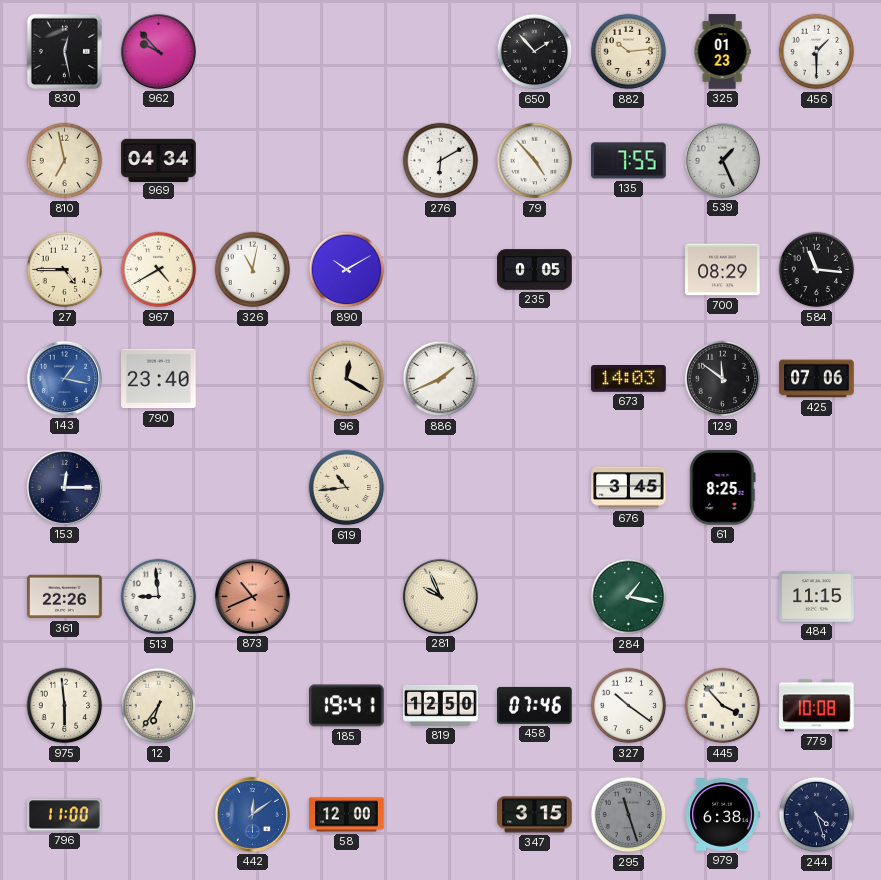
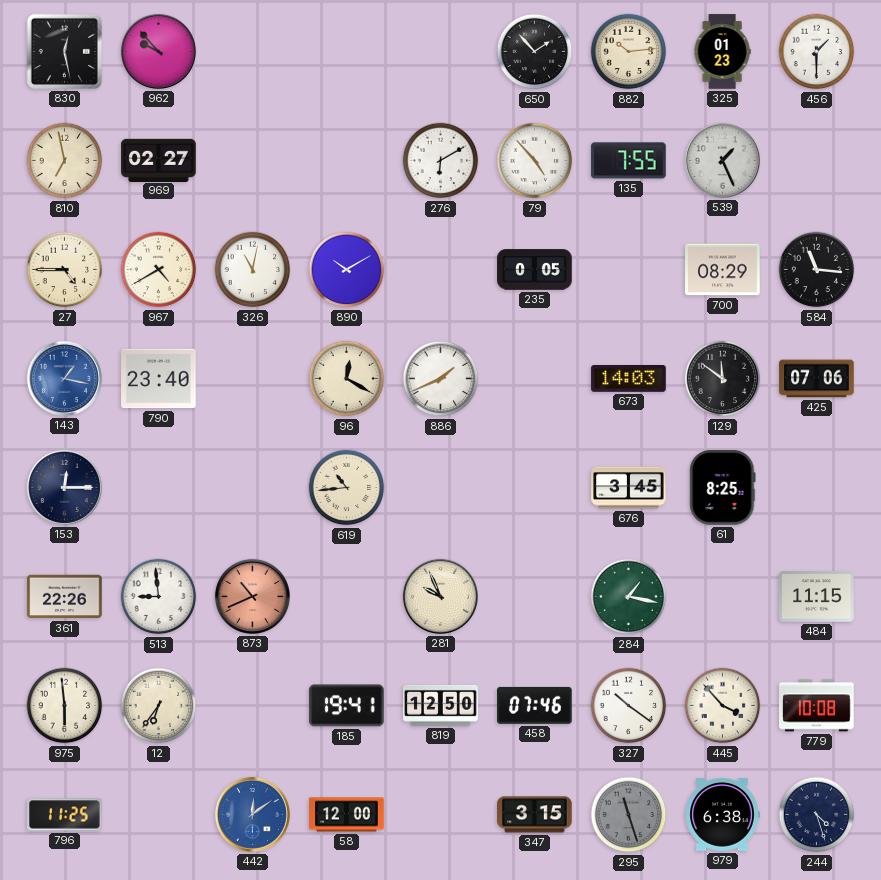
969: 04:34 -> 02:27 (159, 160)
796: 11:00 -> 11:25 (65, 815)
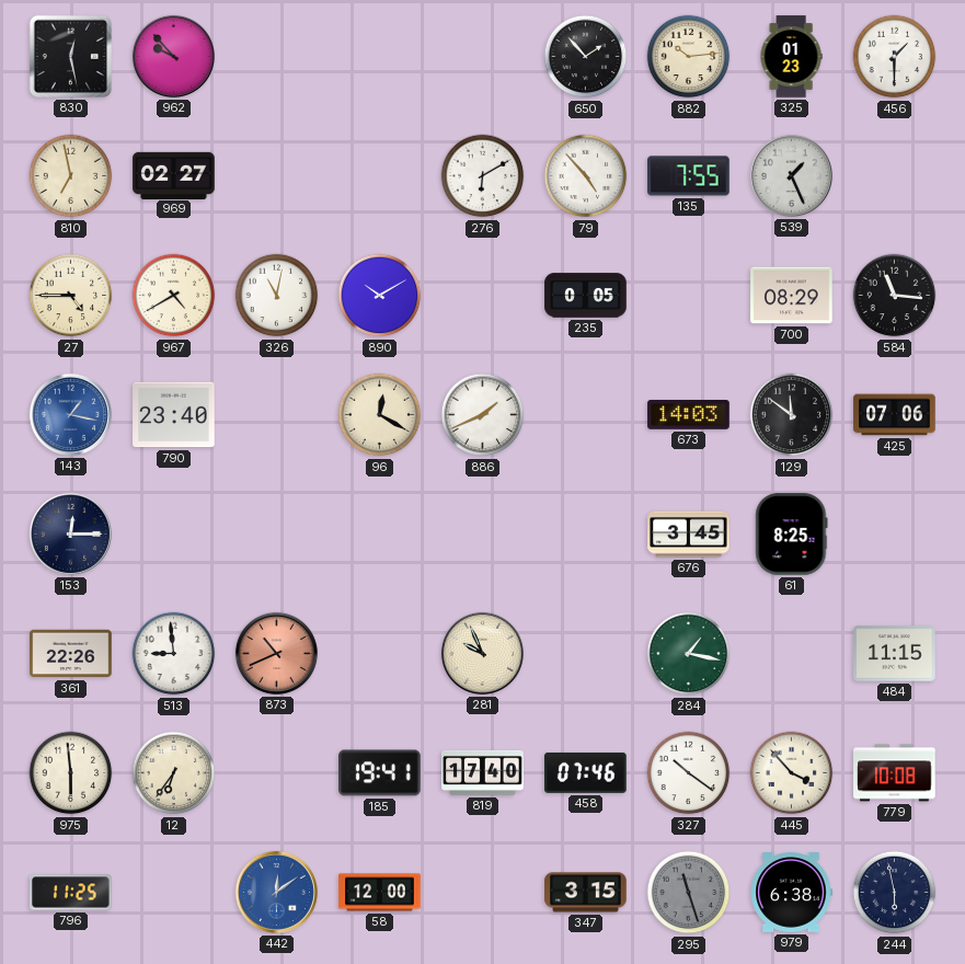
619: 10:44 -> none (347, 488)
819: 12:50 -> 17:40 (483, 772)
244: 4:27 -> 5:58 (895, 893)
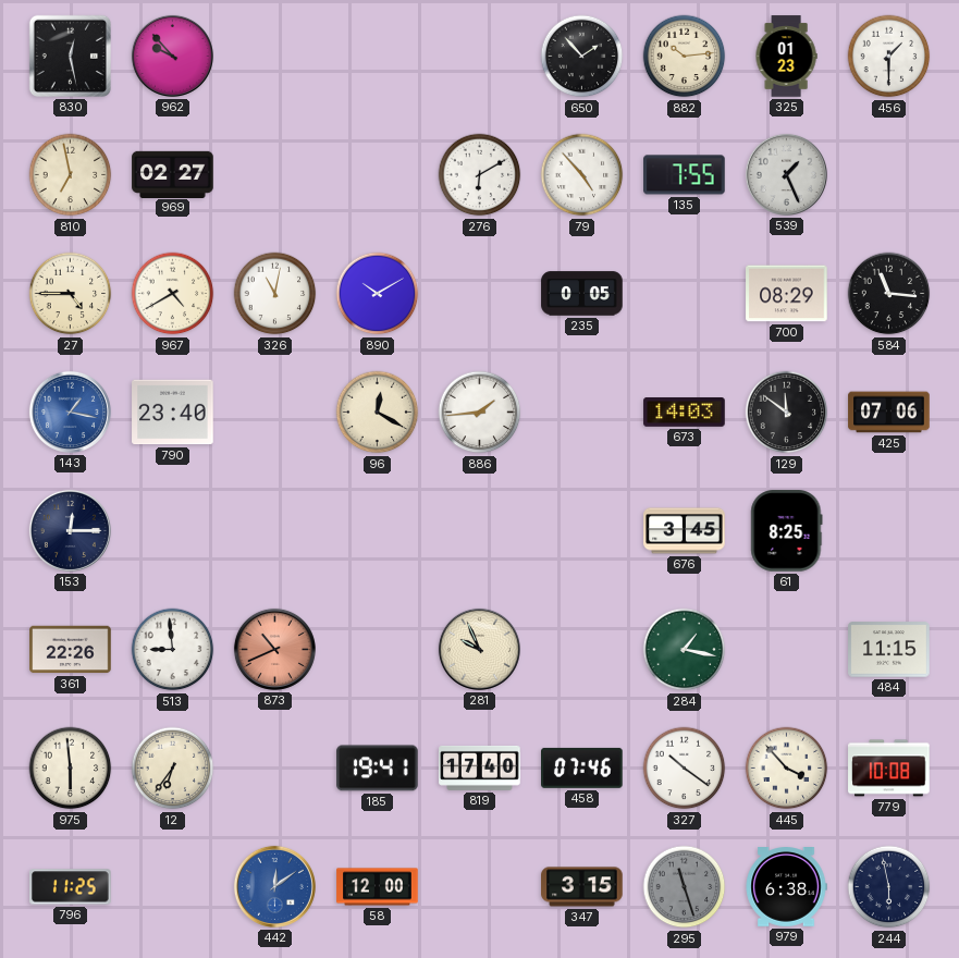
886: 1:41 -> 1:44 (480, 413)
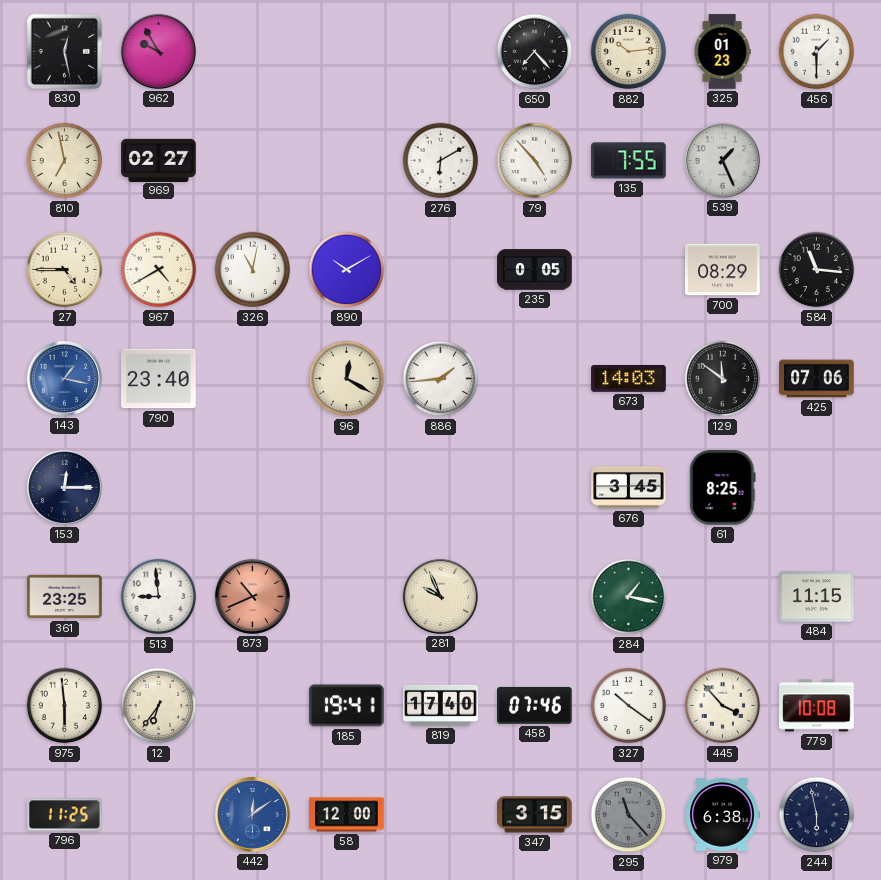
962: 9:53 -> 9:55 (158, 51)
650: 1:53 -> 7:23 (535, 52)
361: 22:26 -> 23:25 (65, 597)
295: 11:27 -> 11:23 (629, 815)
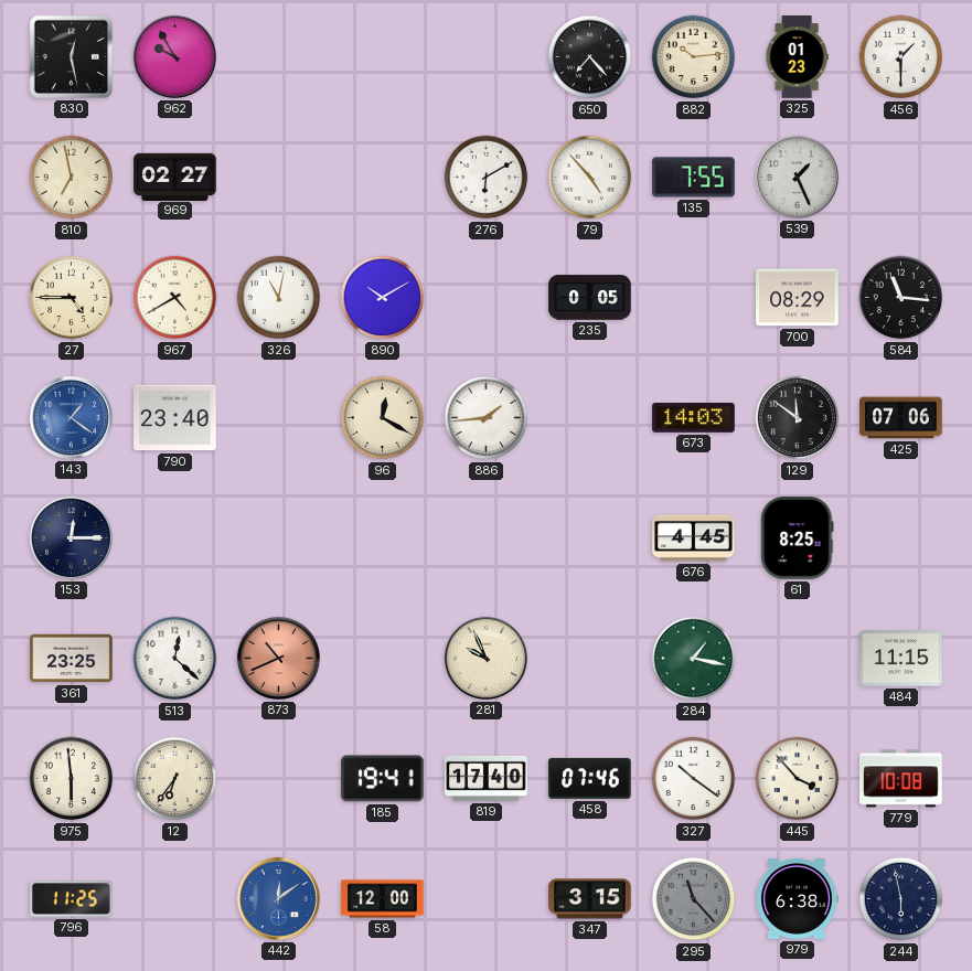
143: 1:17 -> 1:21 (71, 417)
676: 3:45 -> 4:45 (694, 538)
513: 8:59 -> 12:22 (175, 659)
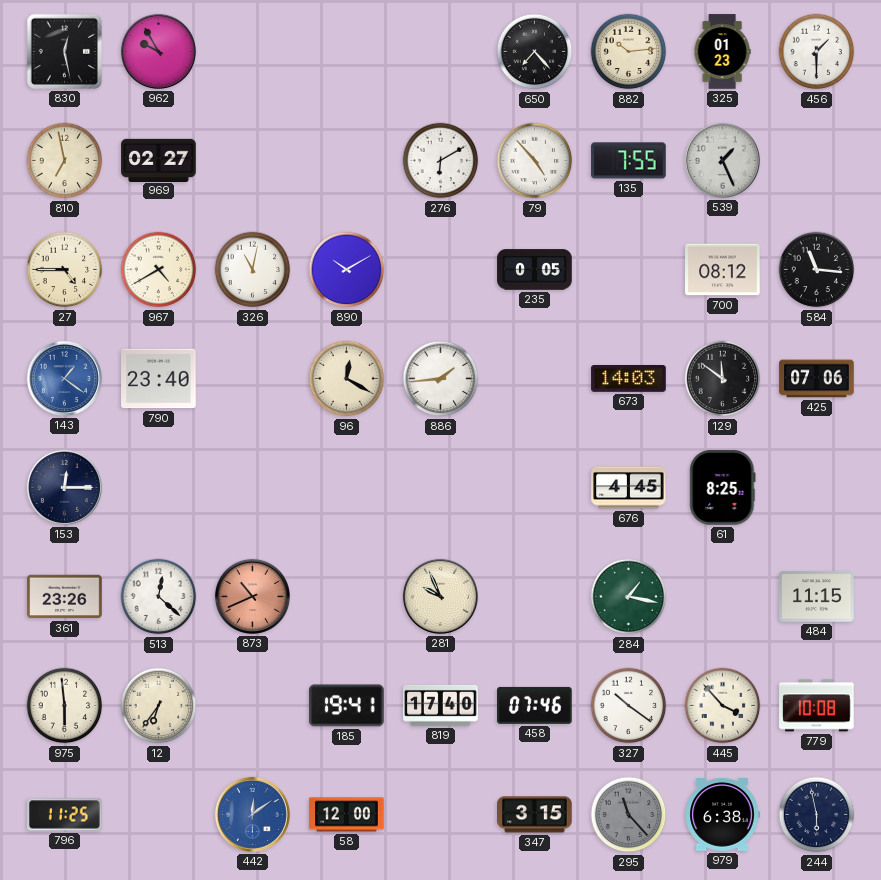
700: 08:29 -> 08:12 (723, 270)
361: 23:25 -> 23:26 (65, 597)
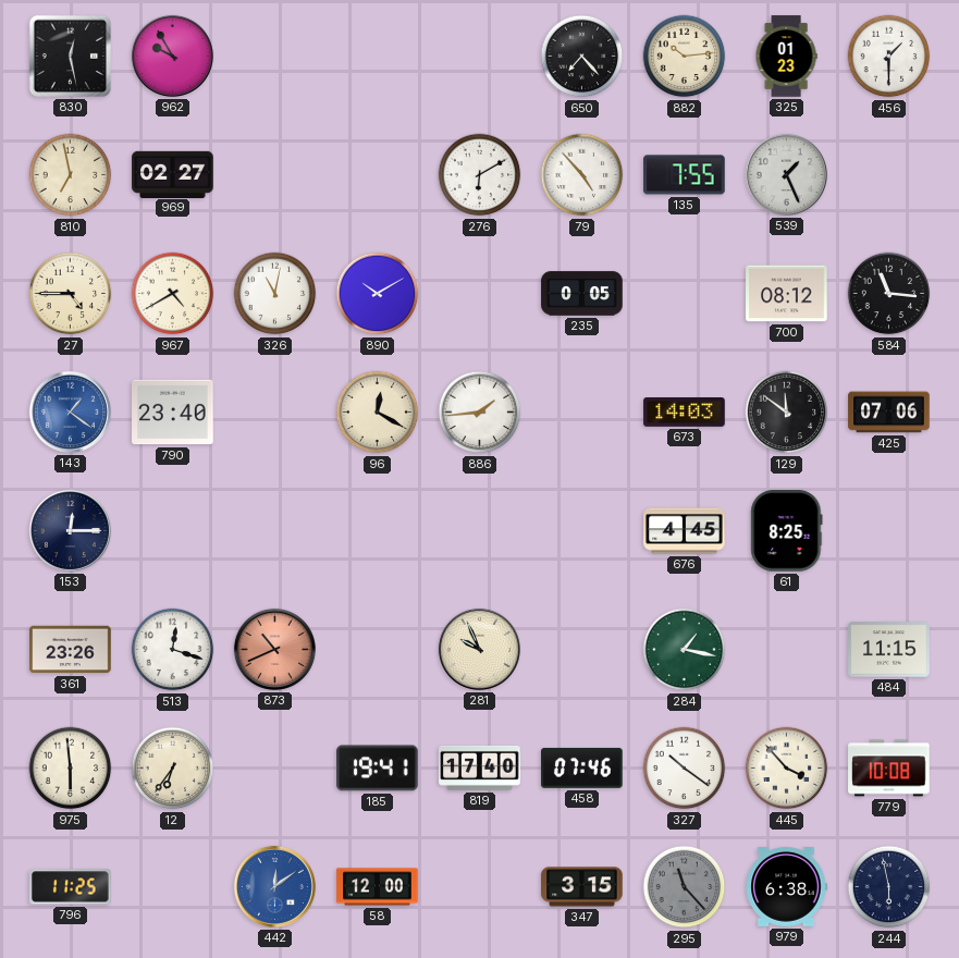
513: 12:22 -> 12:18 (173, 650)
